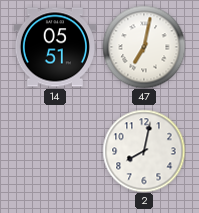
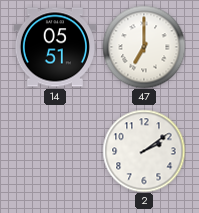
47: 7:02 -> 7:00 (144, 47)
2: 8:02 -> 2:09 (144, 151)
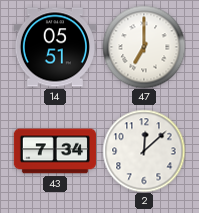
43: none -> 7:34 (55, 151)
2: 2:09 -> 12:08 (144, 151)
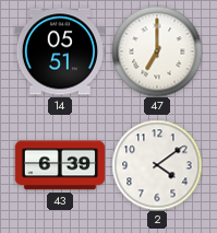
43: 7:34 -> 6:39 (60, 165)
2: 12:08 -> 4:09 (157, 165)
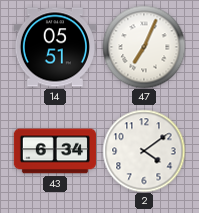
47: 7:00 -> 7:04 (144, 47)
43: 6:39 -> 6:34 (55, 151)
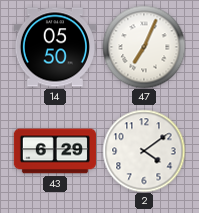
14: 05:51 -> 05:50 (55, 47)
43: 6:34 -> 6:29 (55, 151)
